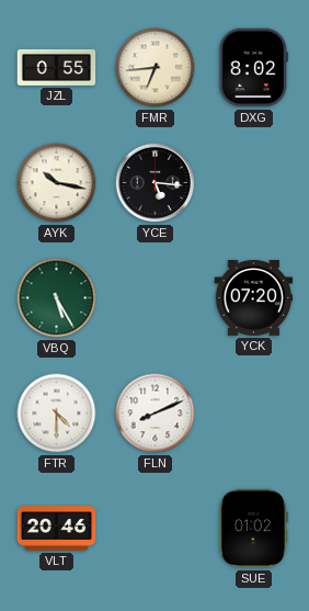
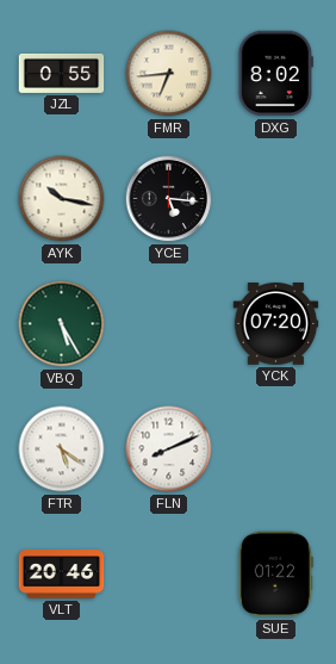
FTR: 4:30 -> 5:21 (62, 449)
SUE: 01:02 -> 01:22 (275, 575)
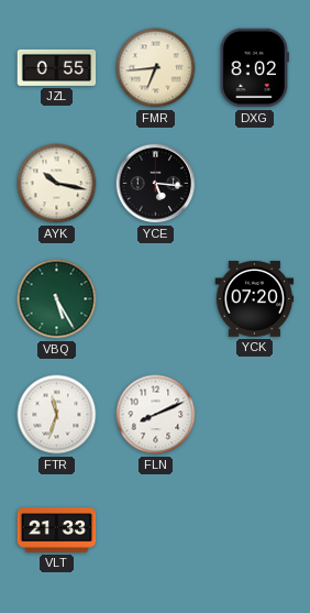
FTR: 5:21 -> 11:33 (57, 415)
VLT: 20:46 -> 21:33 (57, 530)
SUE: 01:22 -> none (275, 575)
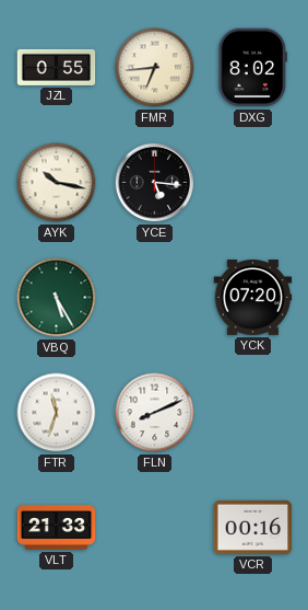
VCR: none -> 00:16 (253, 527)
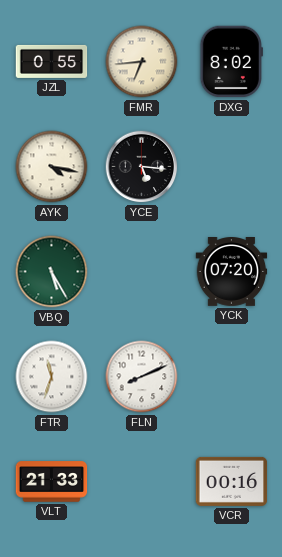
AYK: 10:17 -> 4:17 (52, 167)
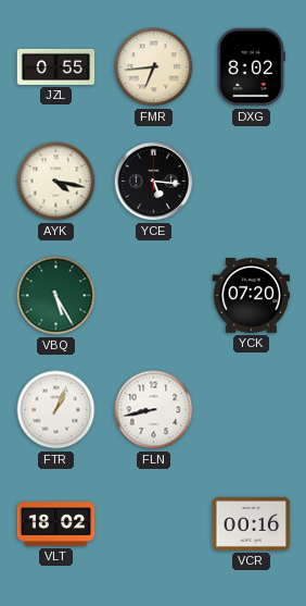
FTR: 11:33 -> 1:04 (56, 410)
FLN: 8:11 -> 8:43 (154, 410)
VLT: 21:33 -> 18:02 (56, 524)
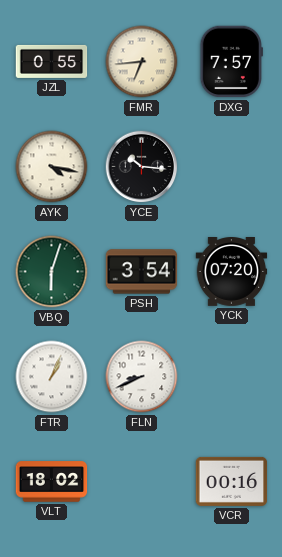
DXG: 8:02 -> 7:57 (231, 62)
YCE: 5:16 -> 10:16 (142, 167)
VBQ: 5:25 -> 6:03 (52, 272)
PSH: none -> 3:54 (142, 272)
FLN: 8:43 -> 8:41 (142, 377)
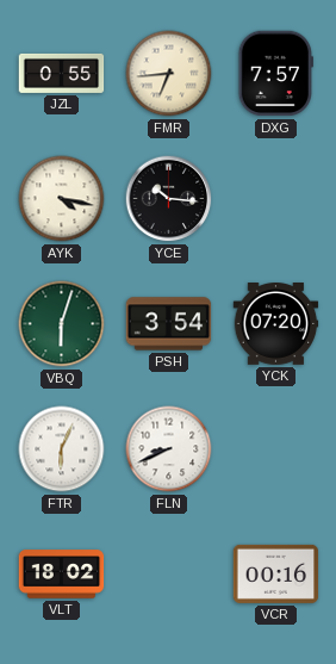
FTR: 1:04 -> 6:04 (62, 449)
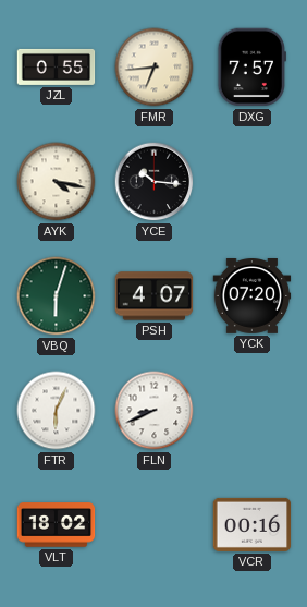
PSH: 3:54 -> 4:07 (155, 296)
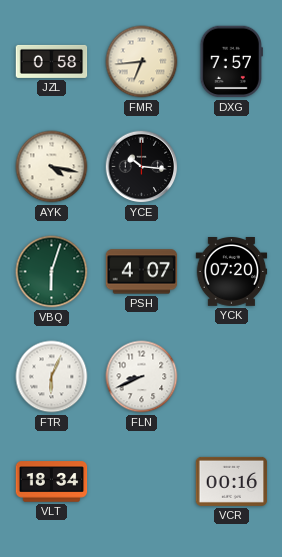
JZL: 0:55 -> 0:58 (52, 61)
VLT: 18:02 -> 18:34 (52, 482)
